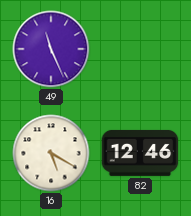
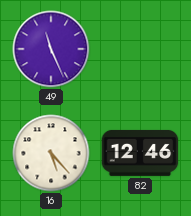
16: 5:20 -> 5:23 (51, 153)
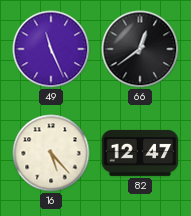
66: none -> 12:39 (140, 49)
82: 12:46 -> 12:47 (140, 153)
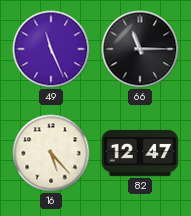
66: 12:39 -> 11:15 (140, 49)
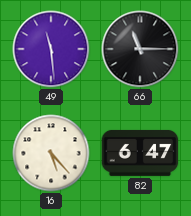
49: 11:26 -> 11:29 (51, 49)
82: 12:47 -> 6:47 (140, 153)
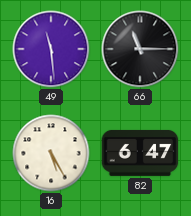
16: 5:23 -> 5:25 (51, 153)
